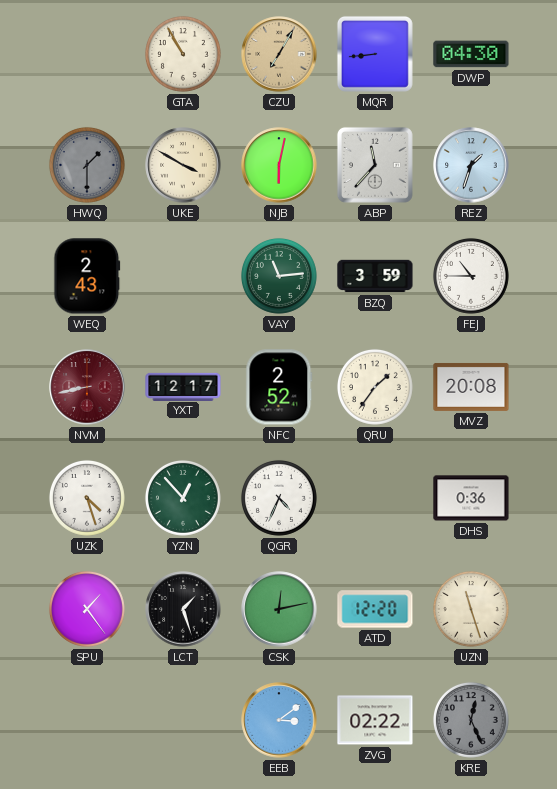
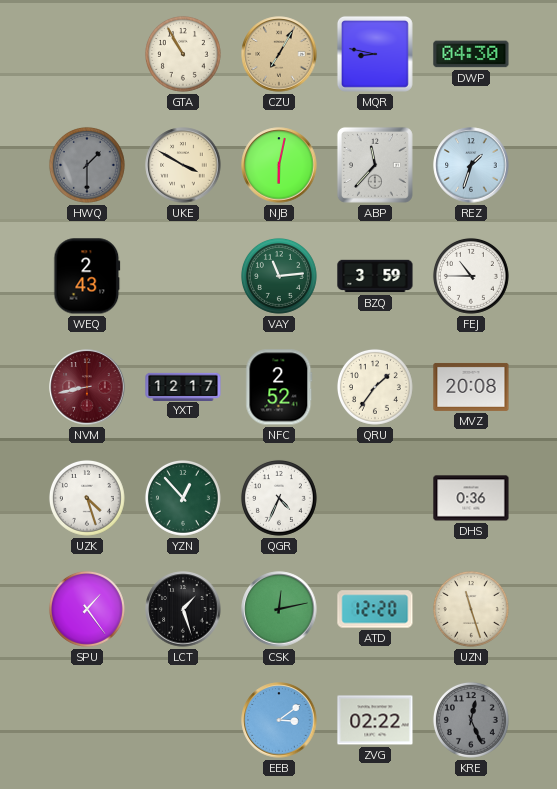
MQR: 8:44 -> 8:47 (375, 54)
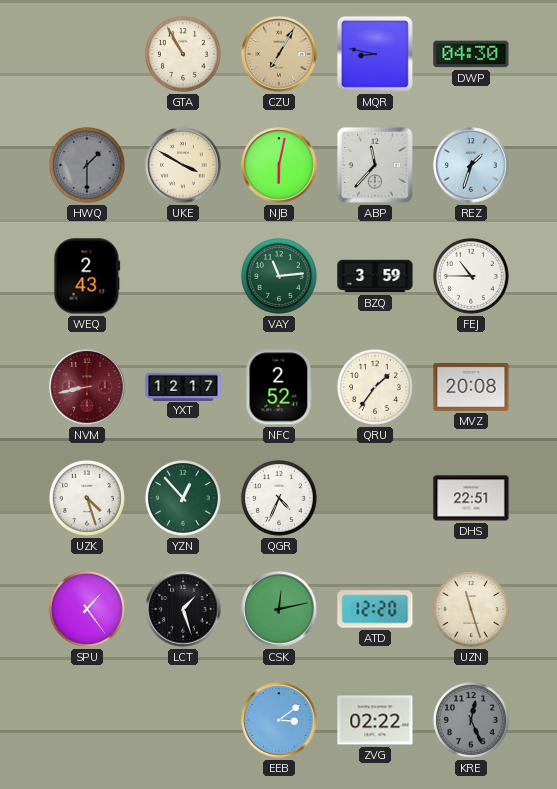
DHS: 0:36 -> 22:51 (471, 498)
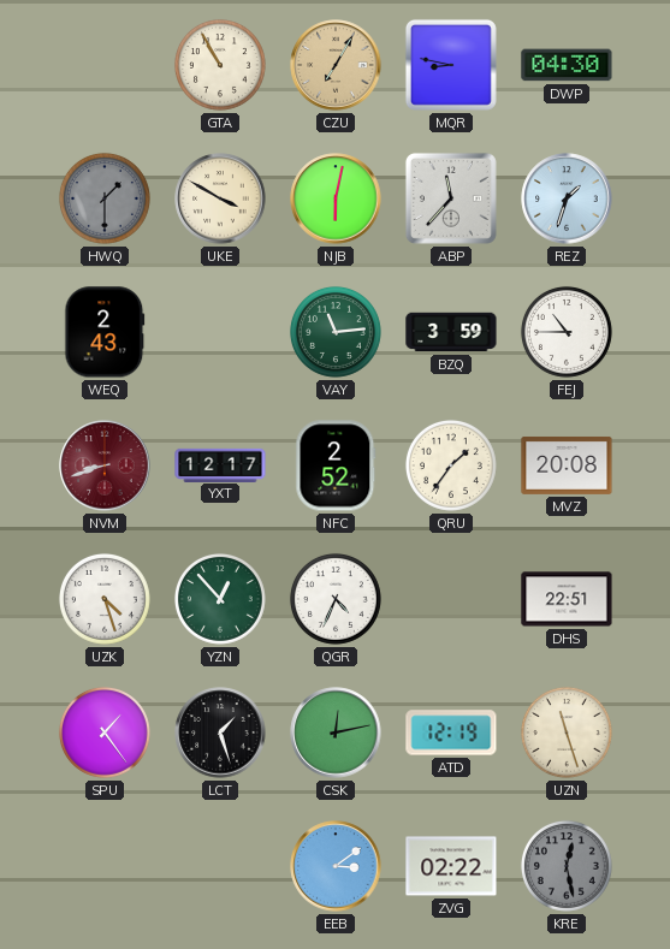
NVM: 8:43 -> 8:42 (105, 465)
ATD: 12:20 -> 12:19 (451, 732)
KRE: 12:26 -> 12:28 (567, 866)
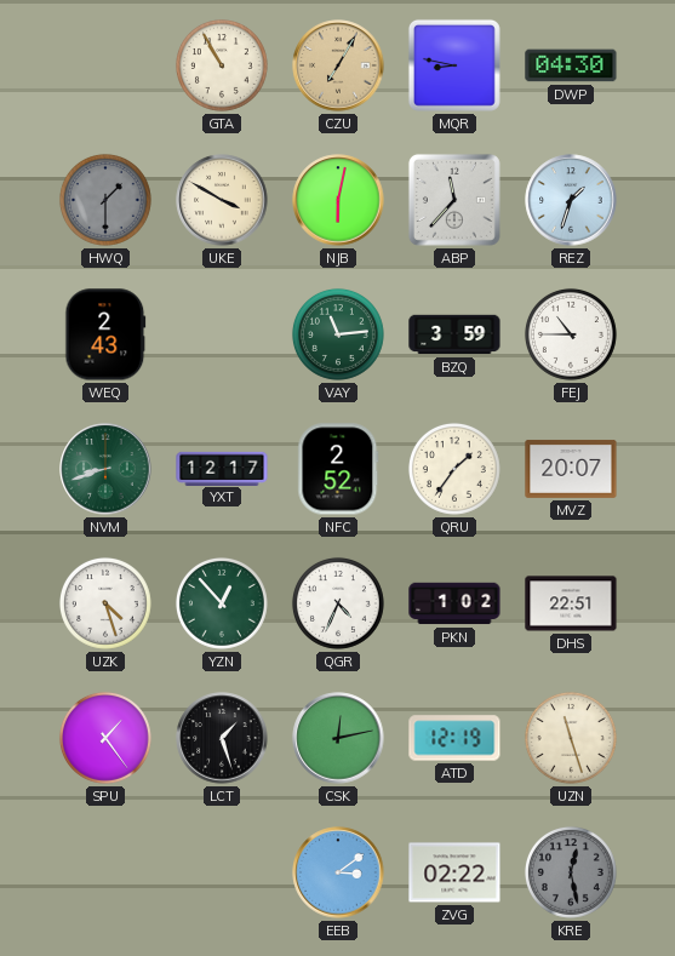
NVM dial: burgundy -> green (105, 469)
MVZ: 20:08 -> 20:07 (571, 469)
PKN: none -> 1:02 (454, 603)
